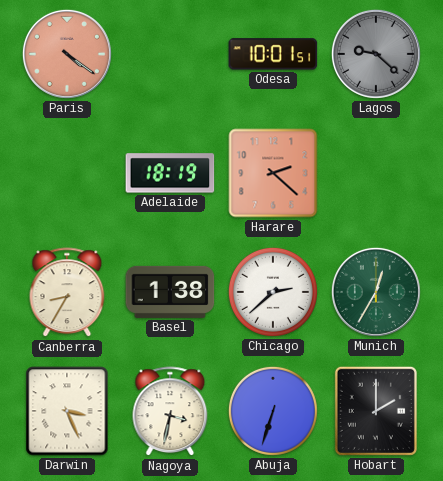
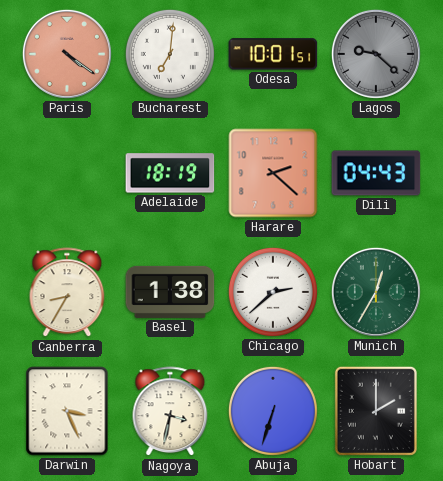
Bucharest: none -> 7:01 (170, 54)
Dili: none -> 04:43 (376, 173)
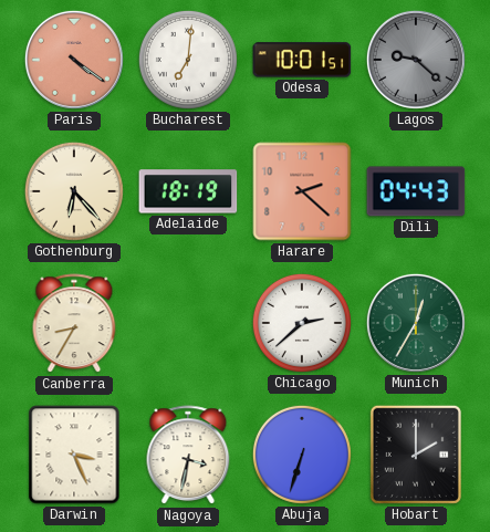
Gothenburg: none -> 6:23 (74, 191)
Basel: 1:38 -> none (170, 292)
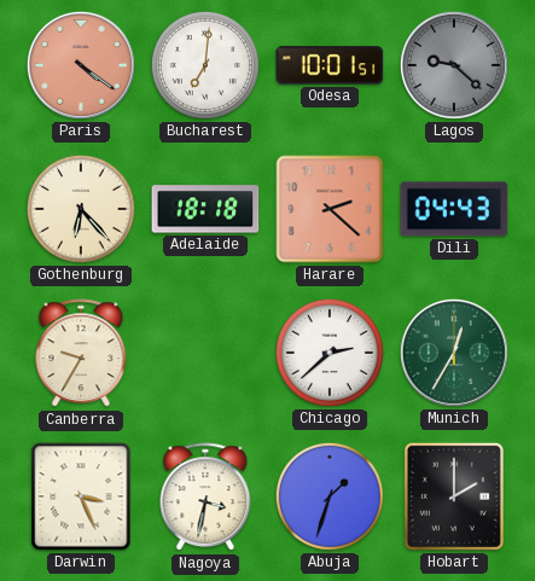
Adelaide: 18:19 -> 18:18 (205, 209)
Canberra: 8:35 -> 9:35 (81, 354)
Abuja: 6:33 -> 1:33 (330, 496)
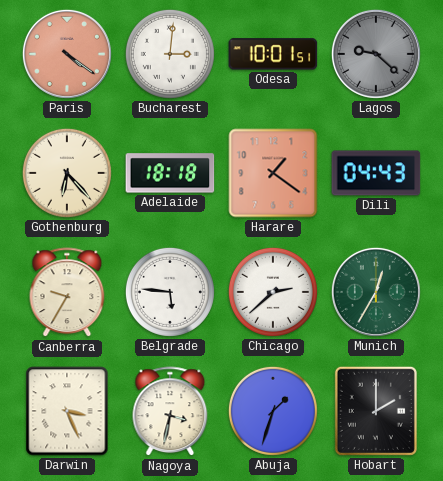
Bucharest: 7:01 -> 3:01 (170, 54)
Harare: 2:22 -> 1:21 (273, 173)
Belgrade: none -> 5:46 (170, 292)
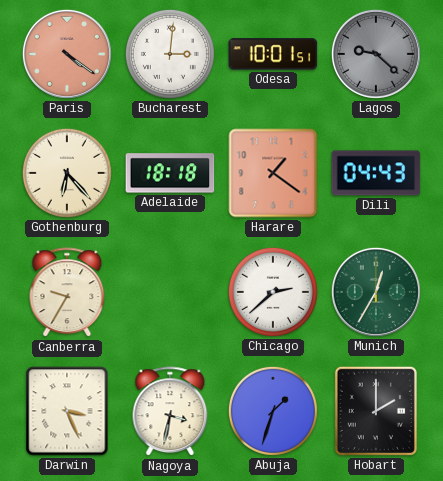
Belgrade: 5:46 -> none (170, 292)
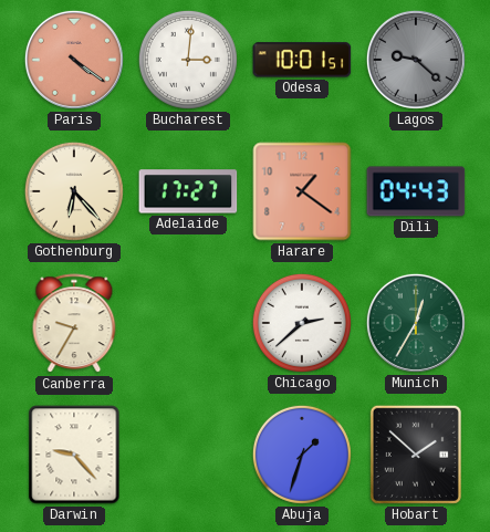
Adelaide: 18:18 -> 17:27 (188, 191)
Darwin: 3:26 -> 9:23 (74, 455)
Nagoya: 3:32 -> none (170, 412)
Hobart: 2:00 -> 1:52 (416, 455)
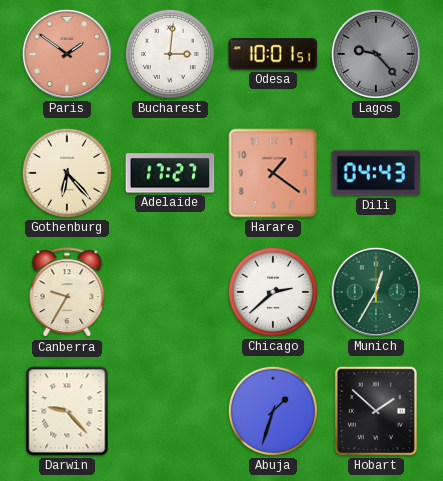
Paris: 4:21 -> 1:51 (67, 54)
Lagos: 9:22 -> 9:23 (376, 54)
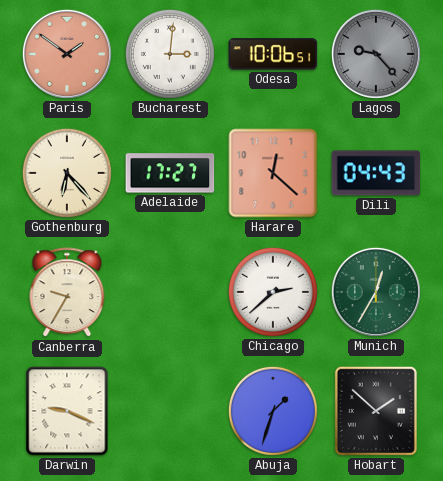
Odesa: 10:01 -> 10:06 (273, 54)
Harare: 1:21 -> 12:22 (273, 173)
Darwin: 9:23 -> 9:19 (67, 411)
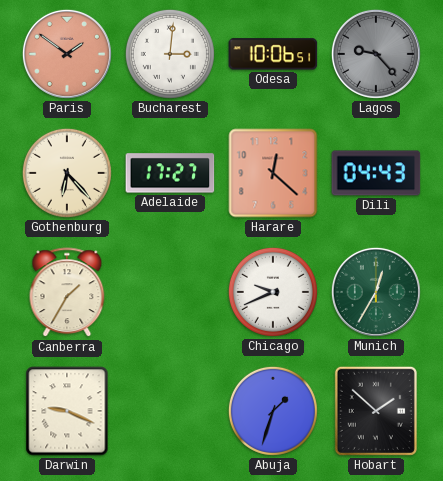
Canberra: 9:35 -> 1:35 (67, 293)
Chicago: 2:38 -> 9:41 (273, 292)
